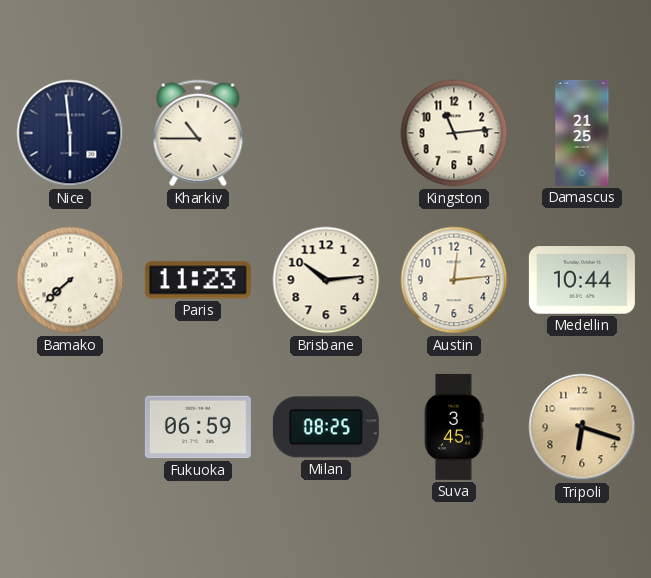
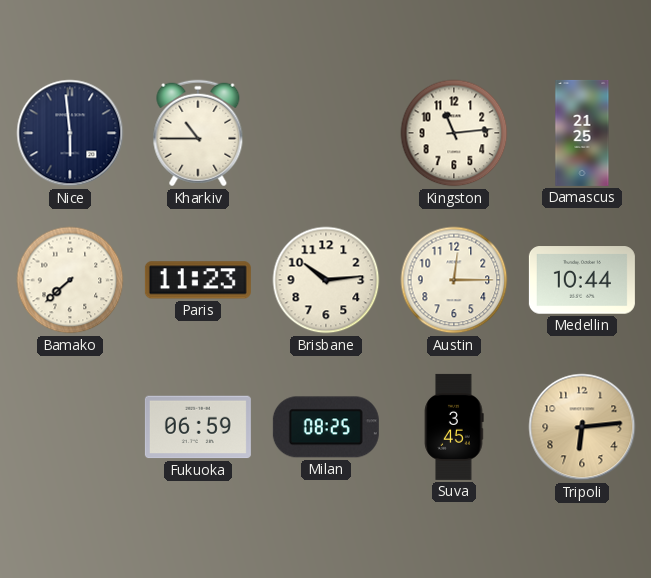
Austin: 12:14 -> 12:15 (454, 280)
Tripoli: 6:18 -> 6:14 (582, 427)
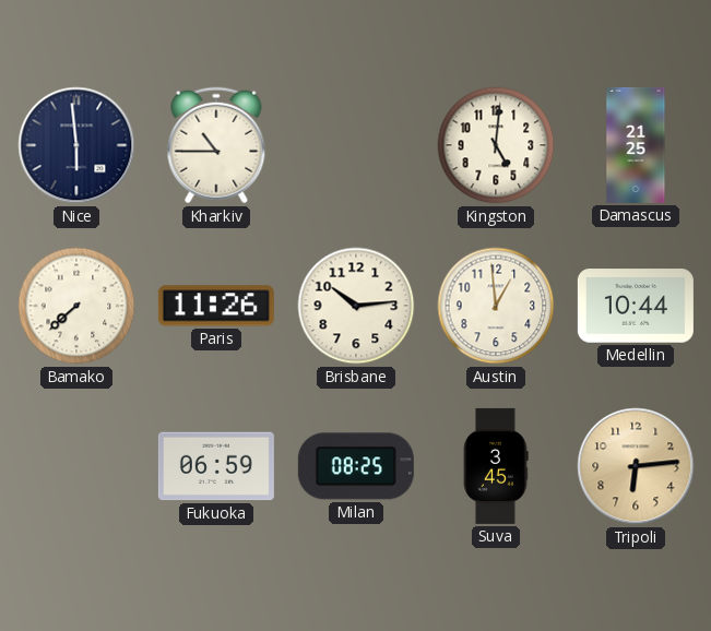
Kingston: 11:14 -> 5:01 (496, 145)
Paris: 11:23 -> 11:26 (216, 306)
Austin: 12:15 -> 12:59 (496, 306)
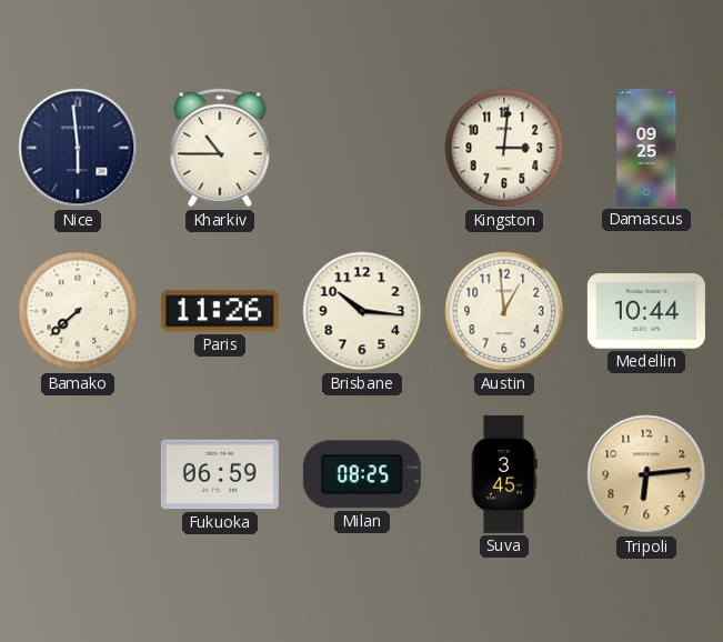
Kingston: 5:01 -> 3:01 (504, 148)
Damascus: 21:25 -> 09:25 (646, 148)
Brisbane: 10:14 -> 10:16 (362, 311)
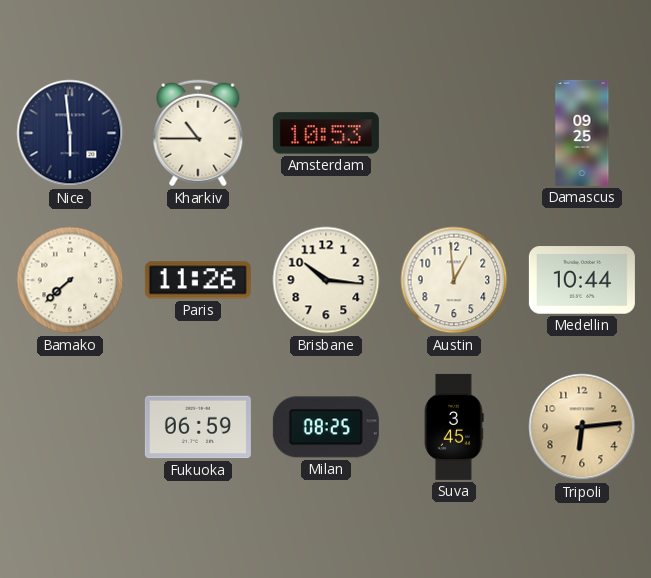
Amsterdam: none -> 10:53 (326, 133)
Kingston: 3:01 -> none (504, 148)
